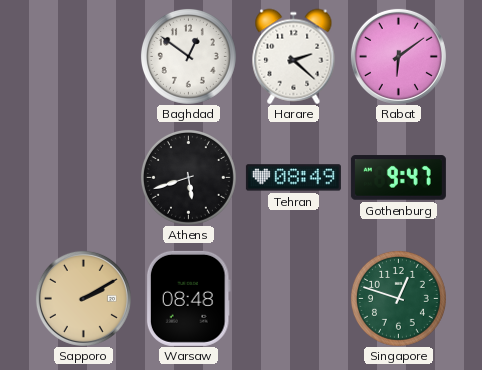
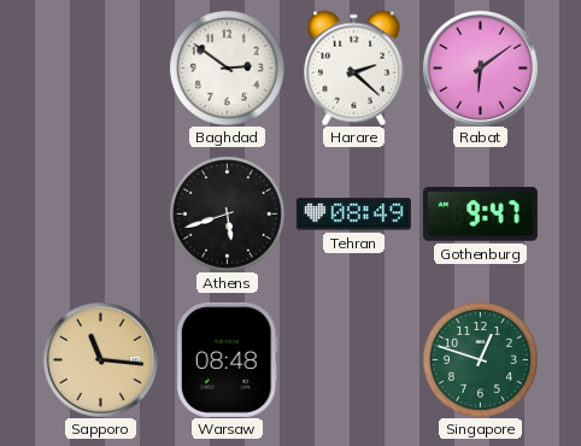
Baghdad: 12:51 -> 2:51 (227, 68)
Sapporo: 2:10 -> 11:16 (100, 359)
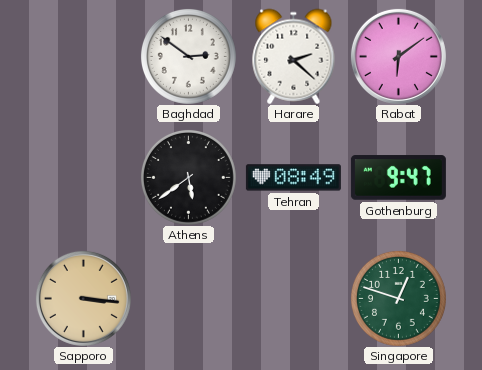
Athens: 5:42 -> 5:39 (188, 177)
Sapporo: 11:16 -> 3:16 (83, 298)
Warsaw: 08:48 -> none (227, 359)
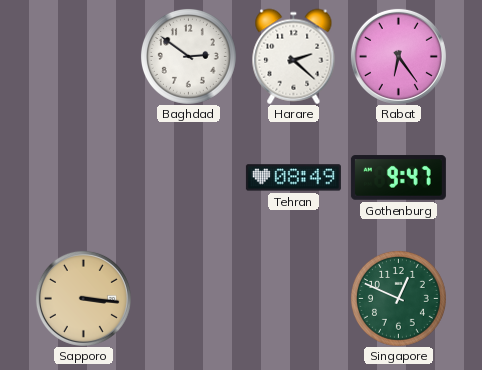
Rabat: 6:09 -> 6:24 (398, 56)
Athens: 5:39 -> none (188, 177)
Singapore: 12:48 -> 12:49 (398, 298)
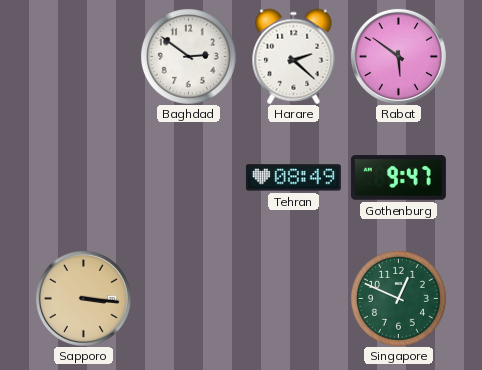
Rabat: 6:24 -> 5:51 (398, 56)
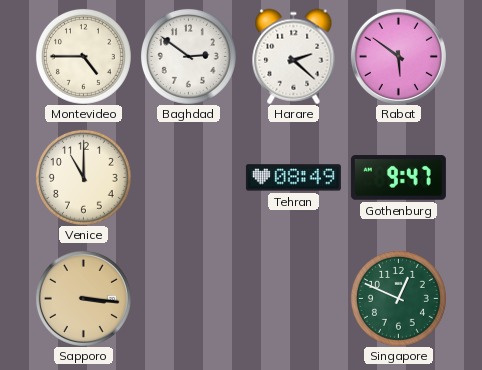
Montevideo: none -> 4:45 (83, 56)
Venice: none -> 11:00 (83, 177)
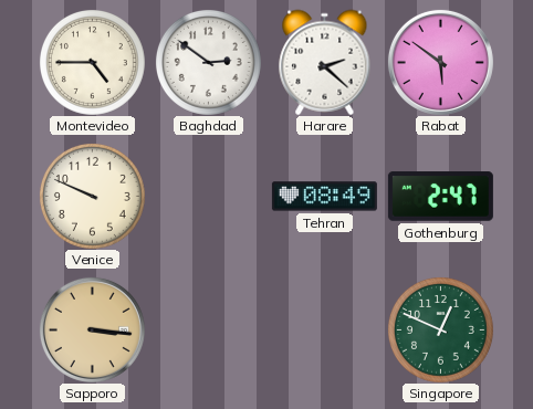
Venice: 11:00 -> 9:49 (92, 196)
Gothenburg: 9:47 -> 2:47 (440, 197)
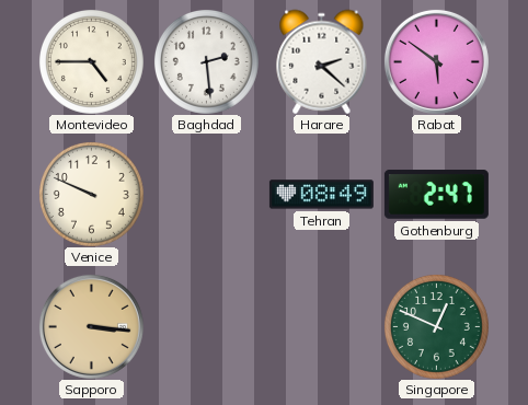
Baghdad: 2:51 -> 2:29 (206, 61)
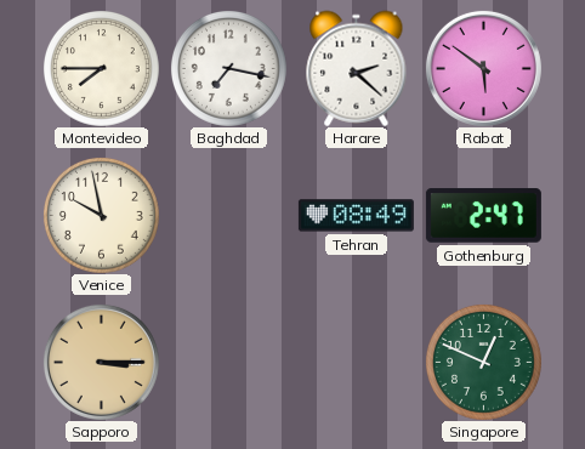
Montevideo: 4:45 -> 7:45 (101, 68)
Baghdad: 2:29 -> 7:17 (228, 68)
Venice: 9:49 -> 9:58 (101, 215)
Sapporo: 3:16 -> 3:15 (101, 362)
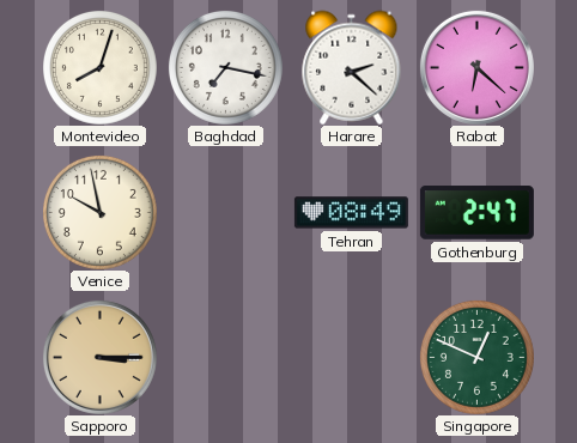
Montevideo: 7:45 -> 8:03 (99, 67)
Rabat: 5:51 -> 6:22 (476, 67)
